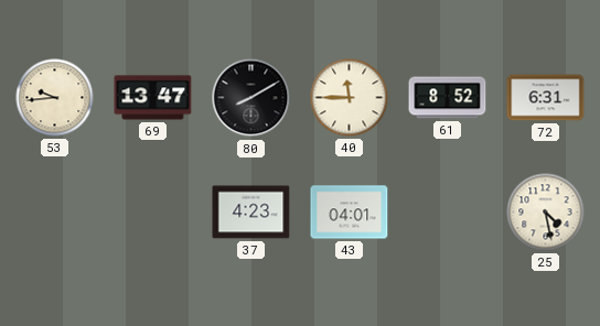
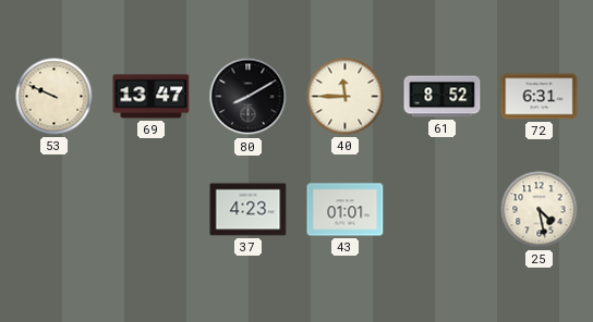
53: 9:44 -> 9:49 (55, 97)
43: 04:01 -> 01:01 (346, 210)
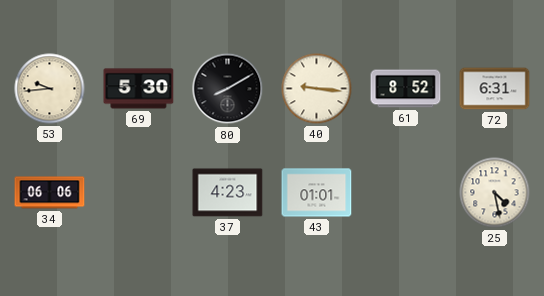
53: 9:49 -> 9:44 (50, 89)
69: 13:47 -> 5:30 (139, 89)
40: 11:45 -> 9:16 (317, 89)
34: none -> 06:06 (50, 193)
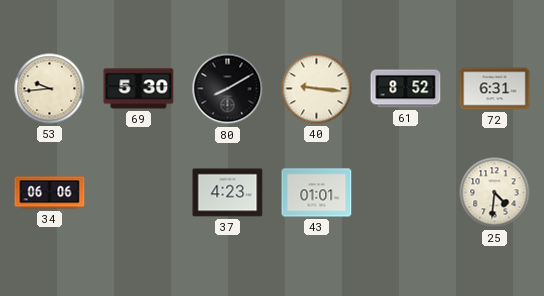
25: 4:28 -> 4:31 (495, 193)
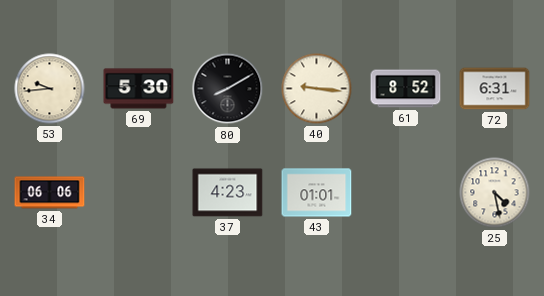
25: 4:31 -> 4:28 (495, 193)
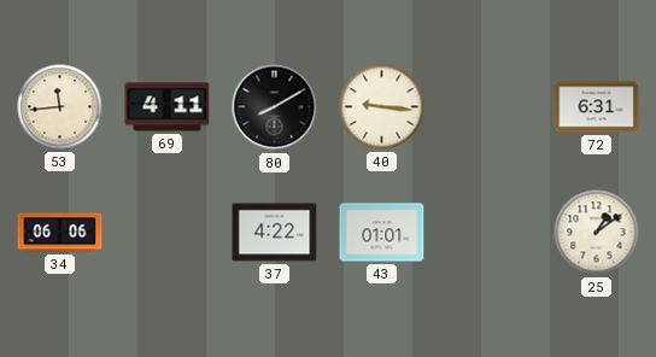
53: 9:44 -> 11:44 (60, 107)
69: 5:30 -> 4:11 (168, 107)
61: 8:52 -> none (406, 89)
37: 4:23 -> 4:22 (275, 233)
25: 4:28 -> 1:09 (597, 233)
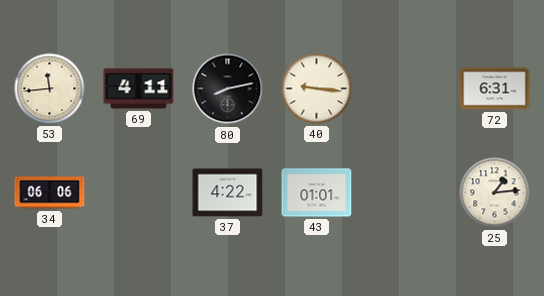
80: 8:10 -> 8:13 (228, 89)
25: 1:09 -> 1:14 (495, 193)
